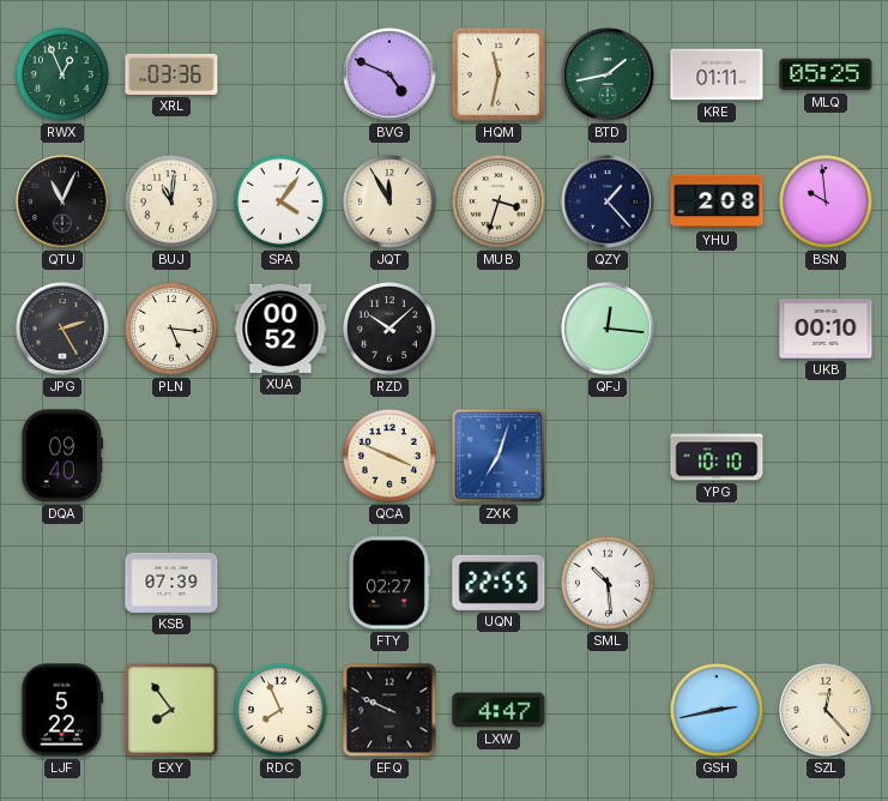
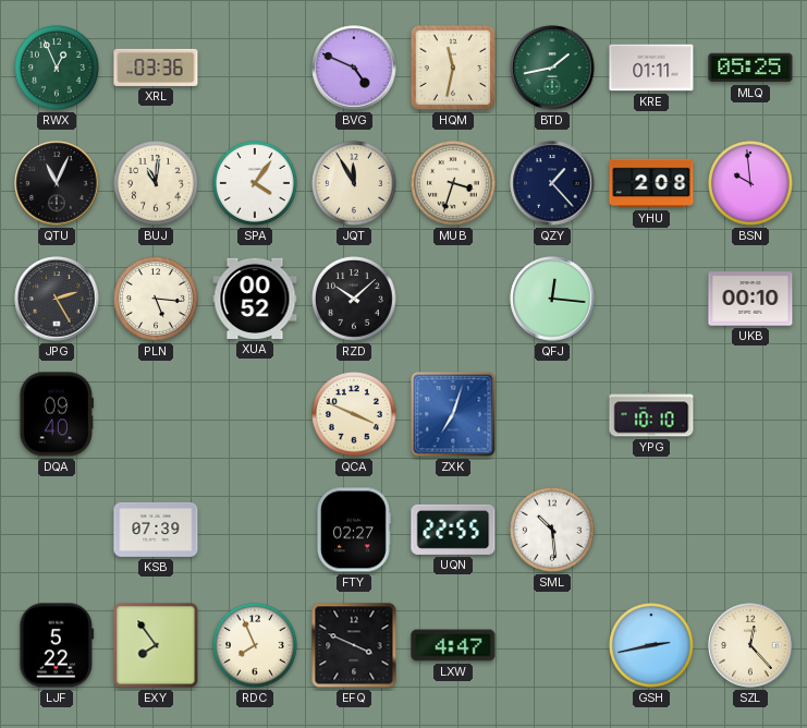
EFQ: 9:49 -> 3:49 (354, 645)
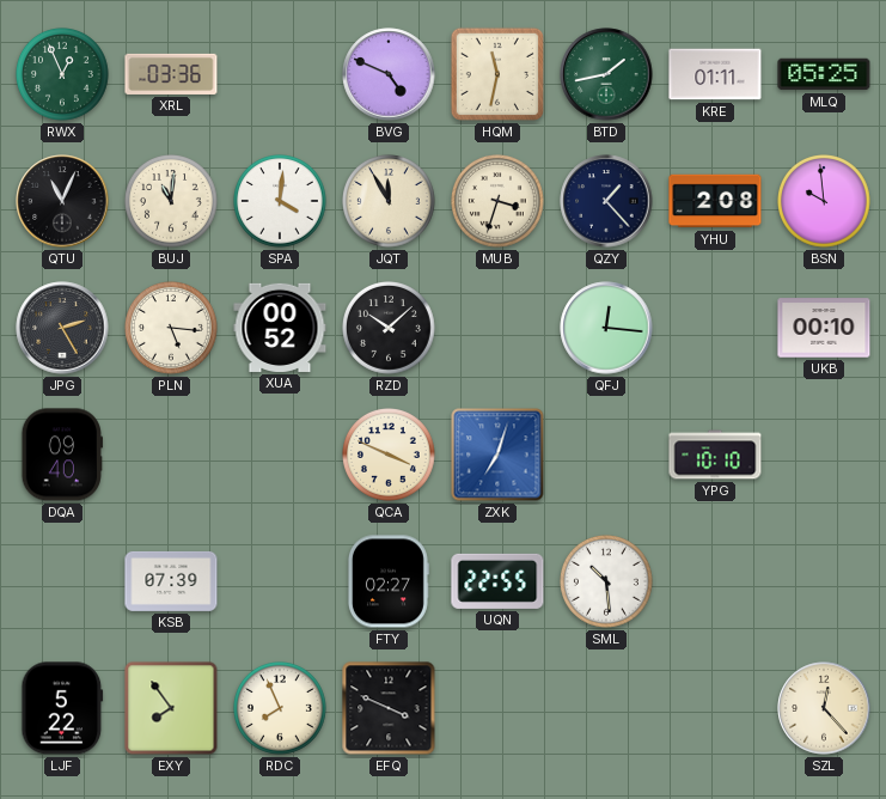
SPA: 4:06 -> 4:01 (281, 202)
LXW: 4:47 -> none (453, 645)
GSH: 2:43 -> none (652, 646)
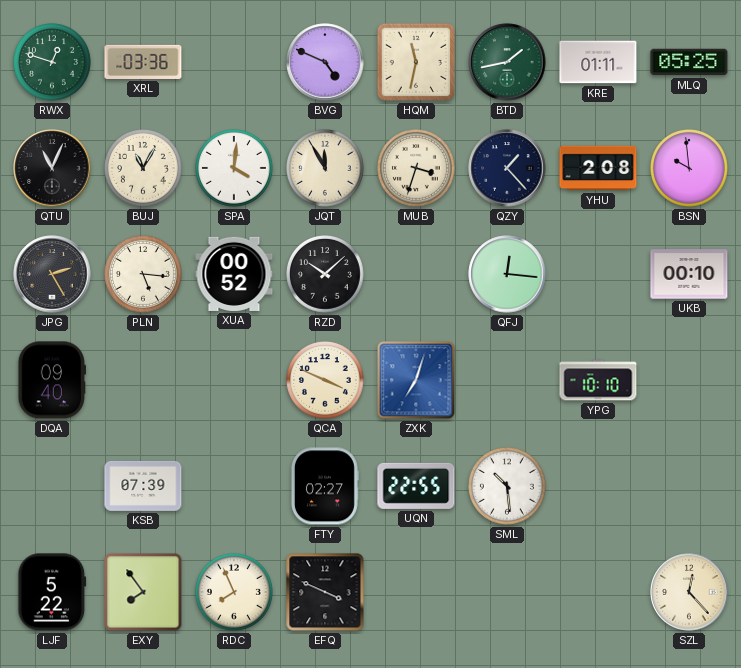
RWX: 12:56 -> 12:48 (53, 63)
BUJ: 11:01 -> 11:05 (144, 169)
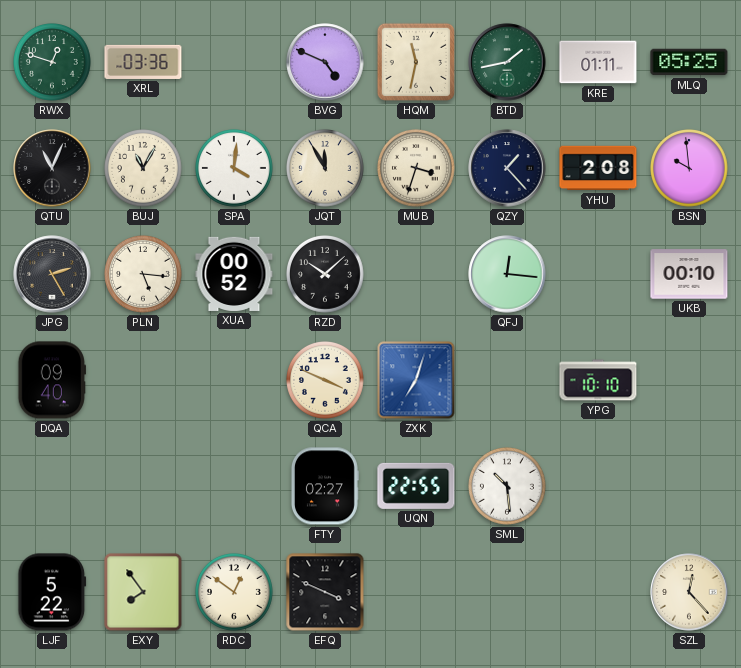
KSB: 07:39 -> none (143, 486)
RDC: 7:56 -> 12:51 (235, 593)
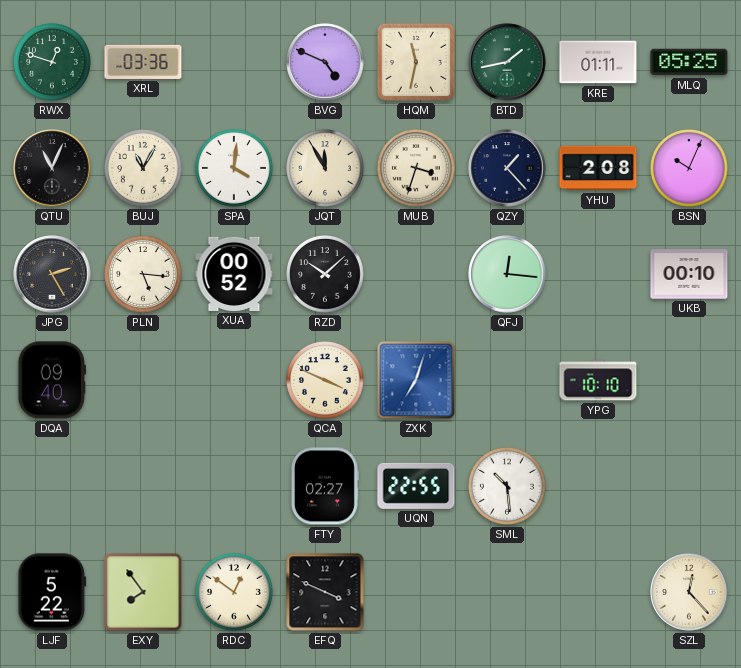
BSN: 9:59 -> 10:04 (690, 169)
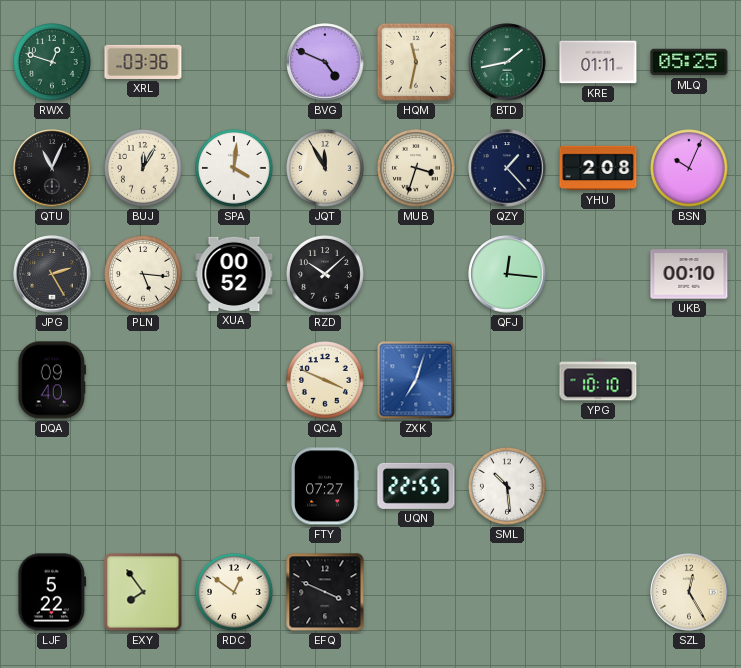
BUJ: 11:05 -> 12:05 (144, 169)
FTY: 02:27 -> 07:27 (325, 486)
SZL: 12:23 -> 12:25 (689, 592)
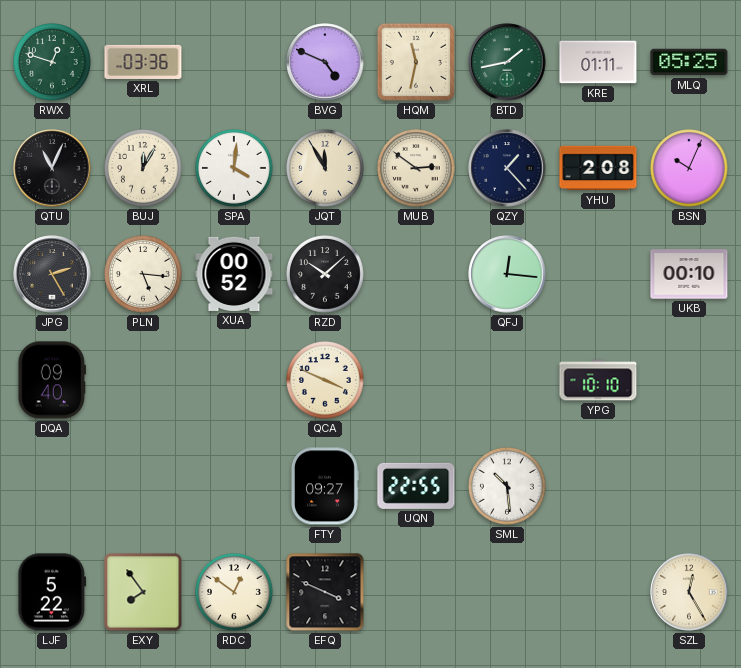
MUB: 3:33 -> 2:51 (417, 169)
ZXK: 7:03 -> none (416, 380)
FTY: 07:27 -> 09:27 (325, 486)
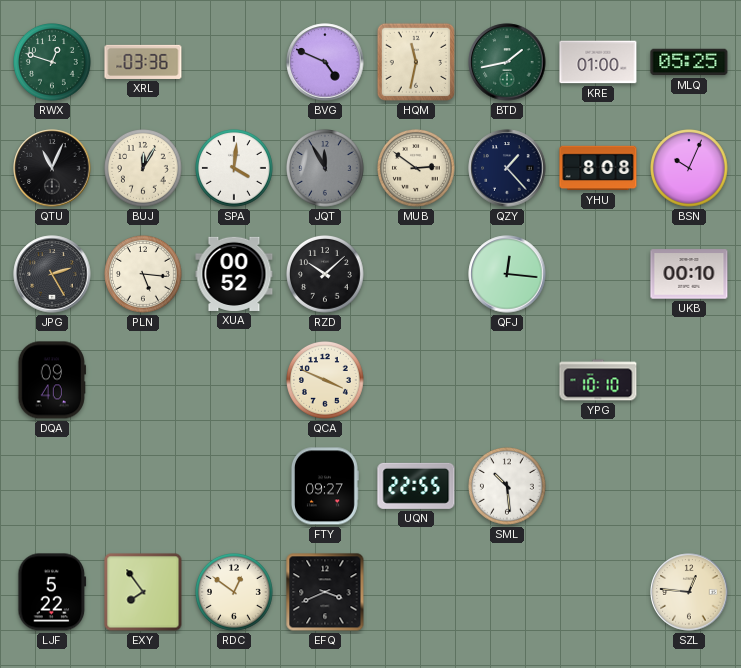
KRE: 01:11 -> 01:00 (598, 62)
JQT dial: cream -> grey (326, 169)
YHU: 2:08 -> 8:08 (598, 168)
EFQ: 3:49 -> 3:41 (325, 592)
SZL: 12:25 -> 12:46 (689, 592)
